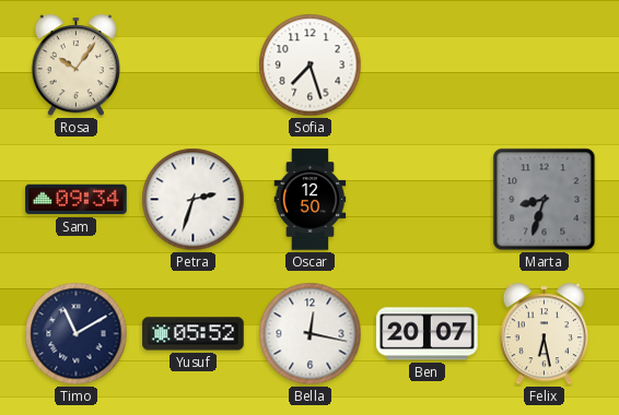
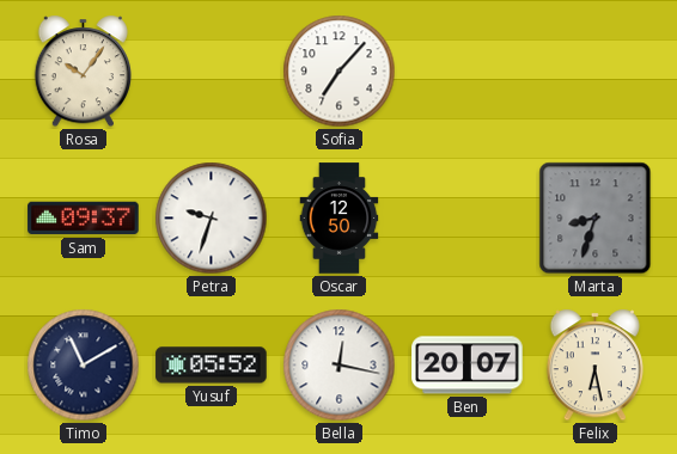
Sofia: 7:27 -> 7:07 (340, 72)
Sam: 09:34 -> 09:37 (84, 219)
Petra: 2:33 -> 9:33 (212, 219)
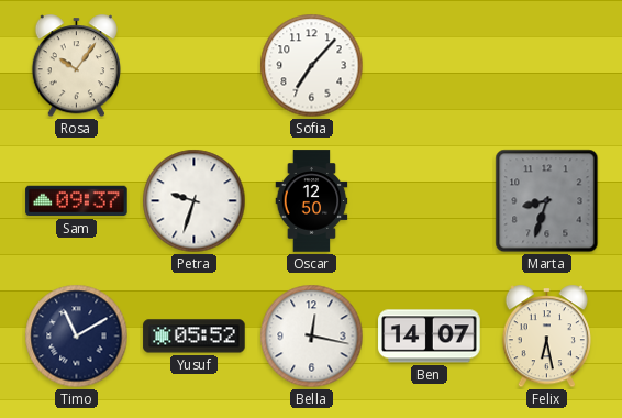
Ben: 20:07 -> 14:07 (430, 337)
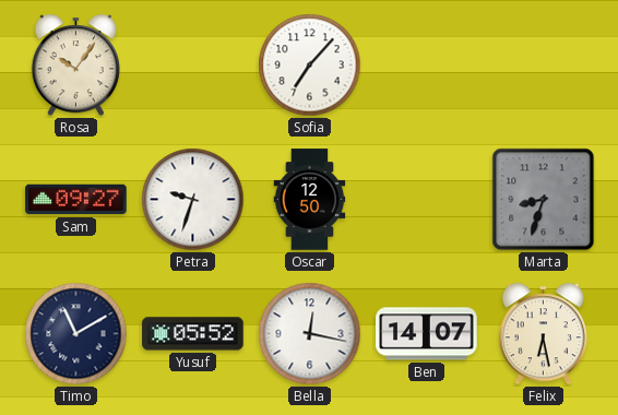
Sam: 09:37 -> 09:27 (76, 200)
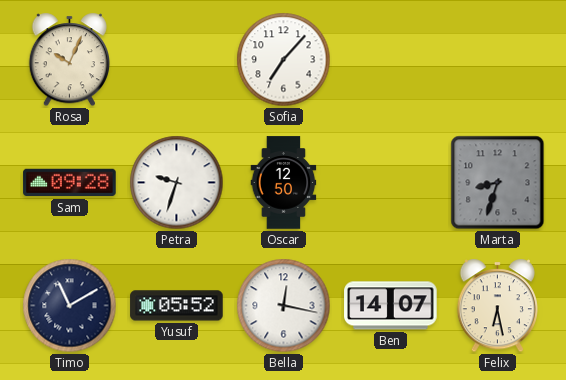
Rosa: 10:06 -> 10:04 (69, 60)
Sam: 09:27 -> 09:28 (70, 183)
